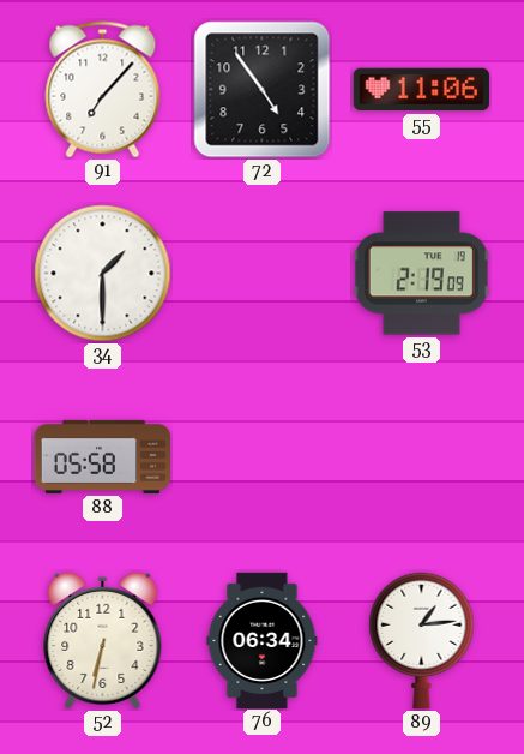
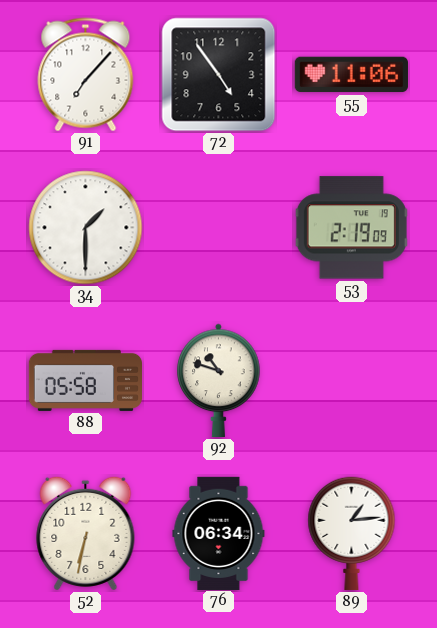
92: none -> 10:48 (219, 380)
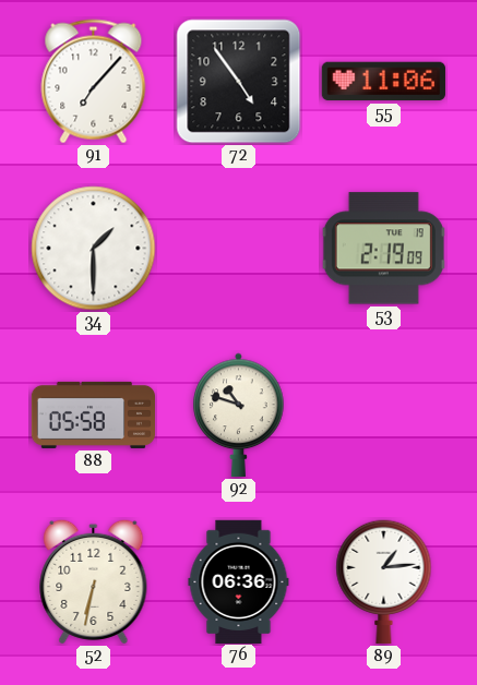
76: 06:34 -> 06:36 (239, 581)
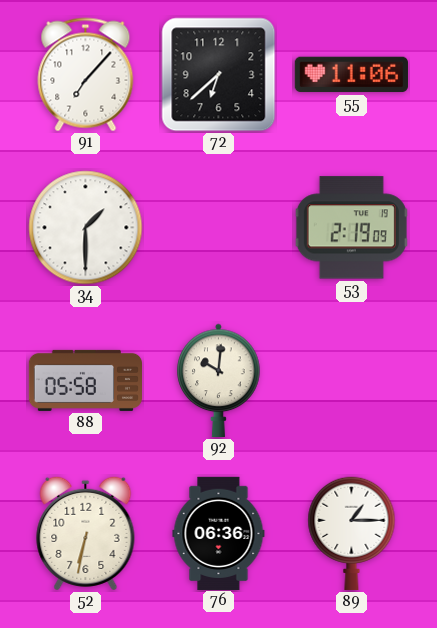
72: 4:54 -> 6:38 (219, 75)
92: 10:48 -> 10:01 (219, 380)
89: 1:14 -> 1:15 (352, 533)
